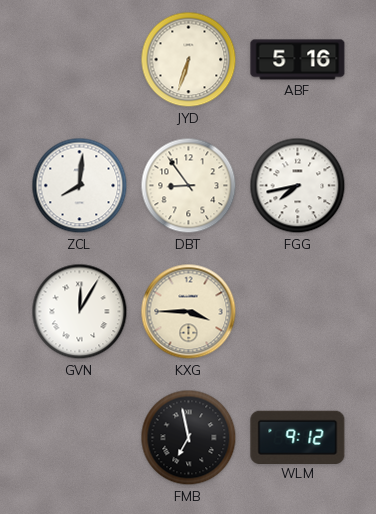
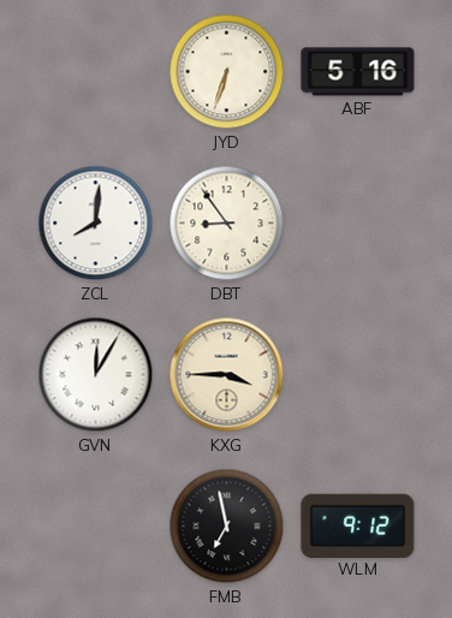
FGG: 7:43 -> none (298, 186)
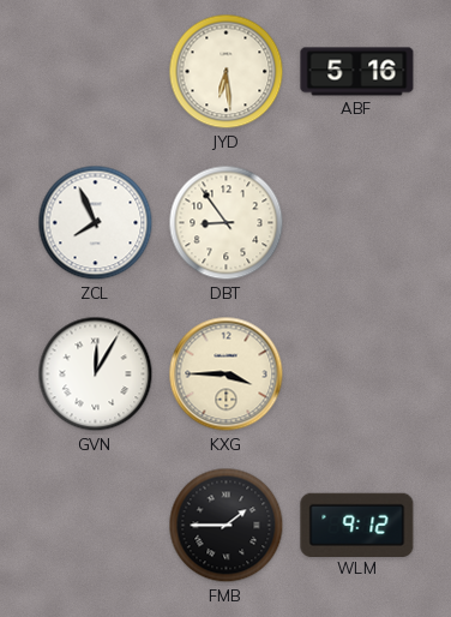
JYD: 6:33 -> 6:29 (227, 72)
ZCL: 8:01 -> 7:56 (96, 223)
FMB: 6:58 -> 1:45 (227, 526)
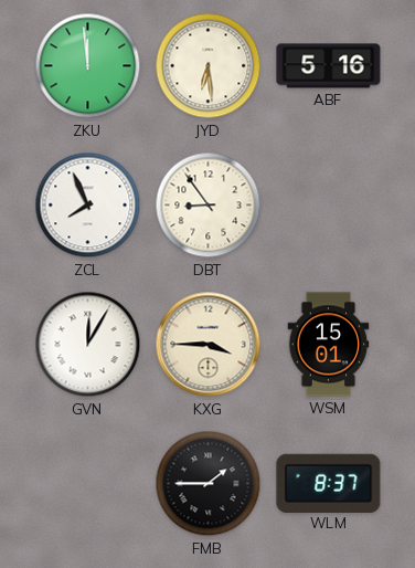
ZKU: none -> 11:59 (88, 66)
WSM: none -> 15:01 (329, 345)
WLM: 9:12 -> 8:37 (329, 483)
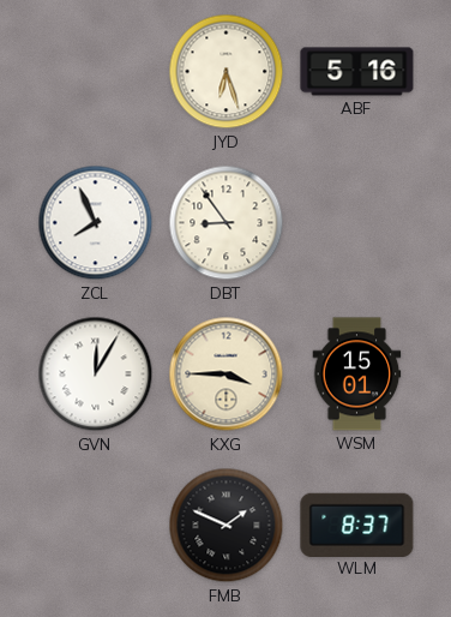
ZKU: 11:59 -> none (88, 66)
JYD: 6:29 -> 6:27 (227, 72)
FMB: 1:45 -> 1:49 (227, 526)
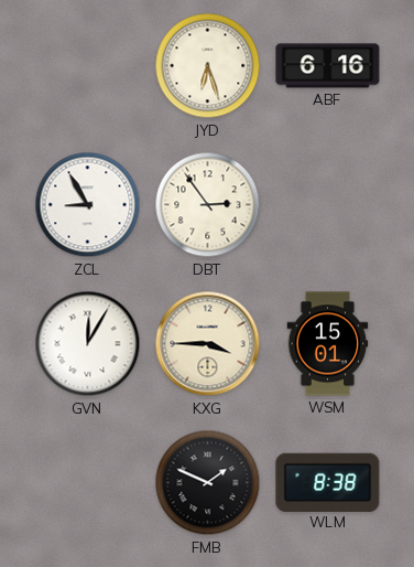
ABF: 5:16 -> 6:16 (328, 66)
ZCL: 7:56 -> 8:55 (88, 205)
DBT: 8:54 -> 2:54 (208, 205)
WLM: 8:37 -> 8:38 (328, 482)
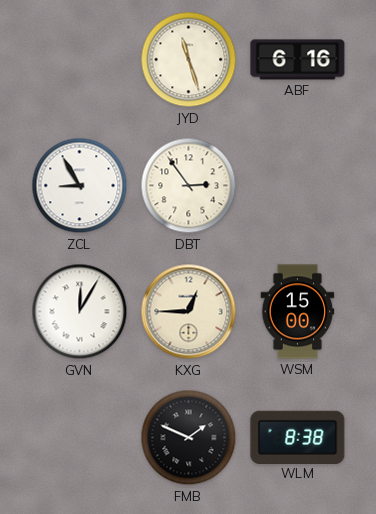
JYD: 6:27 -> 11:27 (189, 60)
KXG: 3:45 -> 12:45 (189, 312)
WSM: 15:01 -> 15:00 (298, 312)
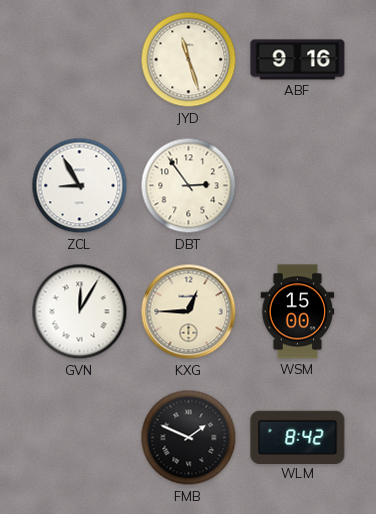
ABF: 6:16 -> 9:16 (298, 60)
WLM: 8:38 -> 8:42 (298, 437)
